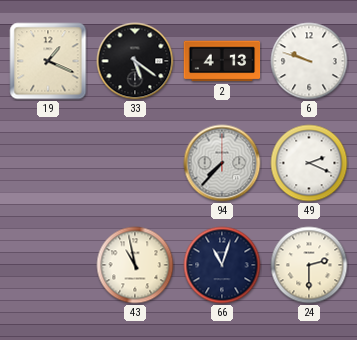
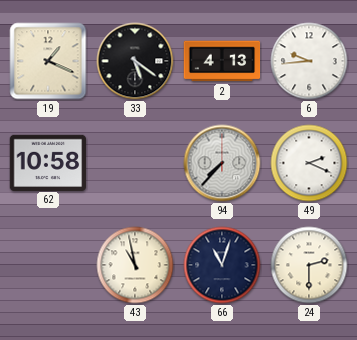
6: 9:48 -> 9:44 (309, 61)
62: none -> 10:58 (48, 162)
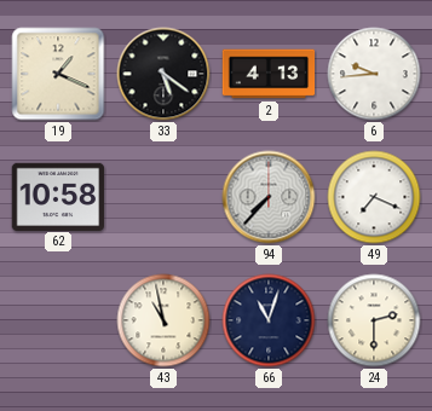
49: 2:19 -> 7:19 (374, 197)
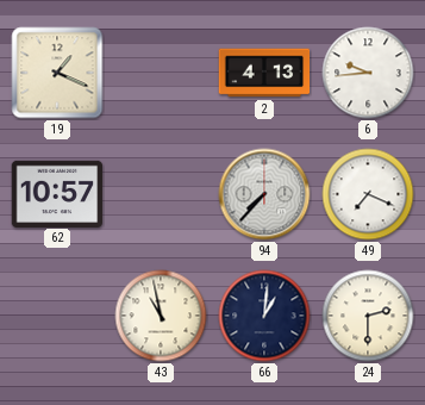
33: 5:21 -> none (163, 74)
62: 10:58 -> 10:57 (57, 193)
66: 11:03 -> 1:01 (264, 316)
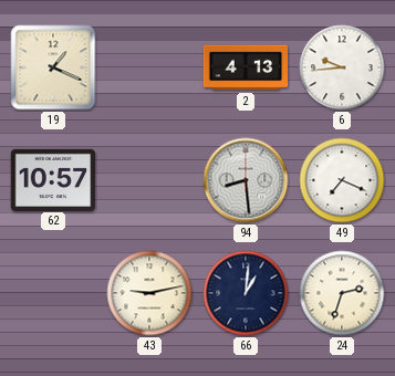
94: 7:37 -> 8:29 (246, 180)
43: 10:58 -> 9:13 (149, 293)
24: 2:30 -> 2:33 (342, 293)
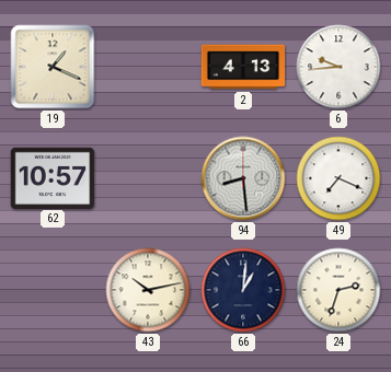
43: 9:13 -> 10:13 (148, 290)
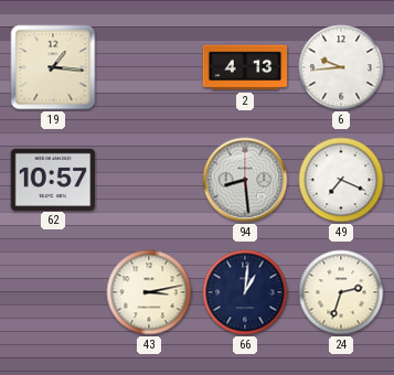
19: 1:19 -> 1:16 (53, 67)
43: 10:13 -> 3:13 (149, 292)
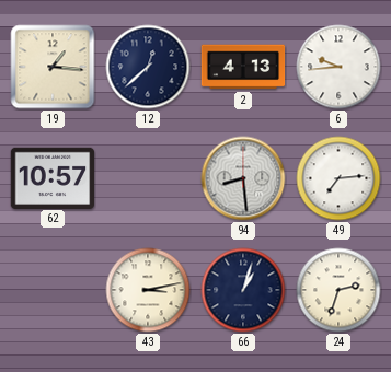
12: none -> 12:38 (148, 67)
49: 7:19 -> 7:14 (338, 178)
66: 1:01 -> 1:03 (243, 290)
